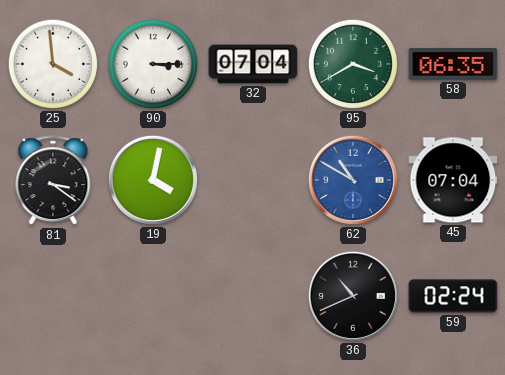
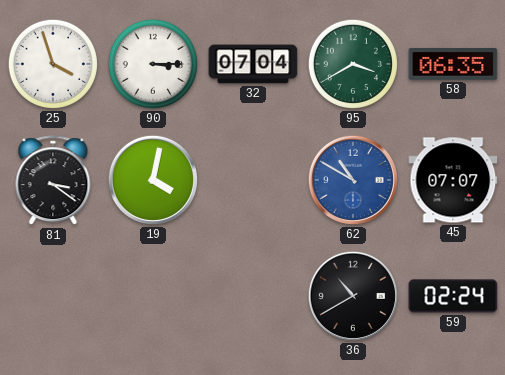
25: 3:59 -> 3:57 (53, 64)
45: 07:04 -> 07:07 (453, 180)
36: 10:41 -> 10:40 (353, 296)
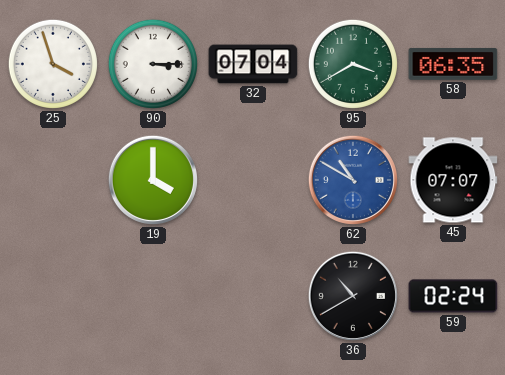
81: 3:21 -> none (53, 181)
19: 4:02 -> 4:00 (153, 180)
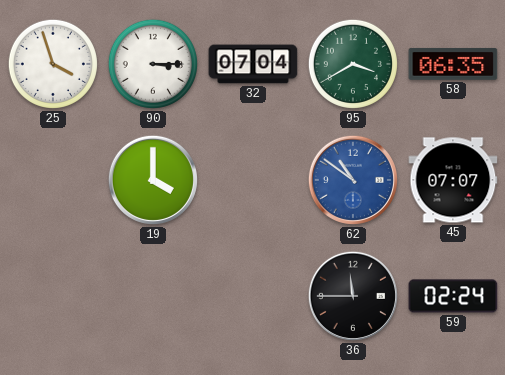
62: 10:50 -> 10:51 (353, 180)
36: 10:40 -> 11:45 (353, 296)
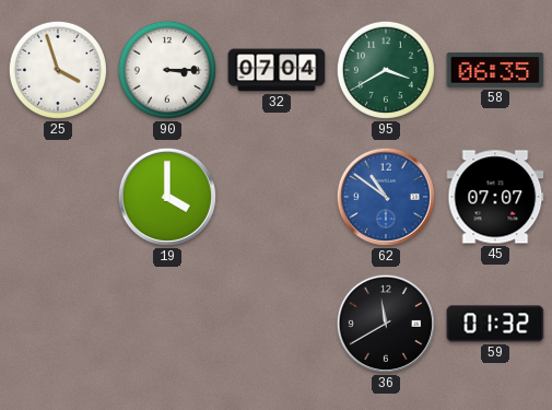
36: 11:45 -> 11:40 (386, 324)
59: 02:24 -> 01:32 (495, 324)
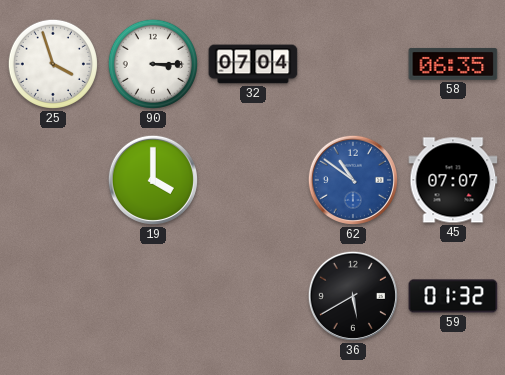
95: 3:40 -> none (386, 70)
36: 11:40 -> 5:40 (353, 296)
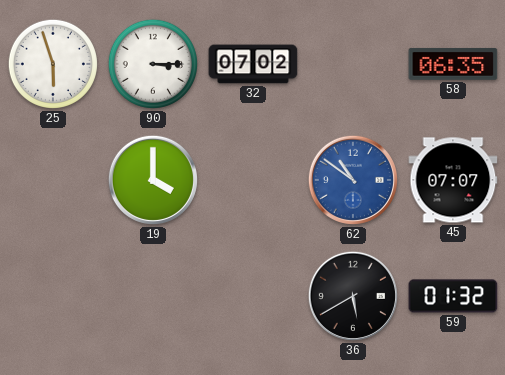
25: 3:57 -> 5:57 (53, 64)
32: 07:04 -> 07:02 (253, 64)
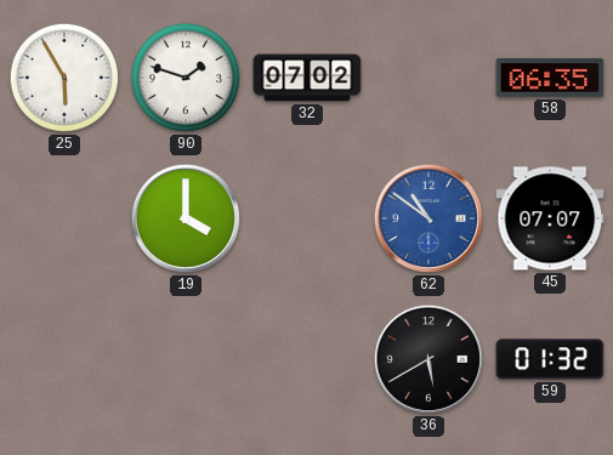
25: 5:57 -> 5:55 (64, 78)
90: 3:15 -> 1:48 (186, 78)
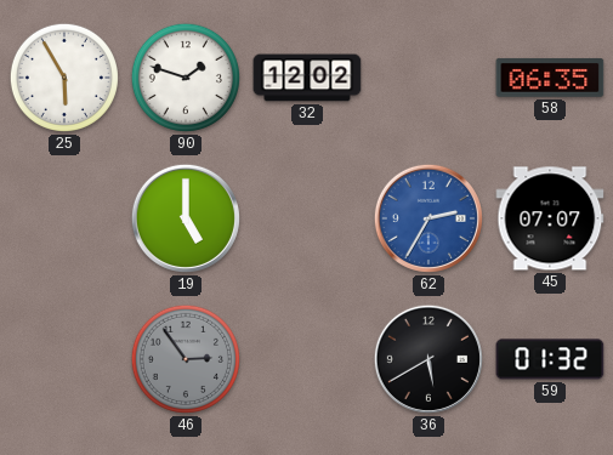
32: 07:02 -> 12:02 (307, 78)
19: 4:00 -> 5:00 (186, 218)
62: 10:51 -> 2:35 (428, 218)
46: none -> 2:54 (186, 359)
